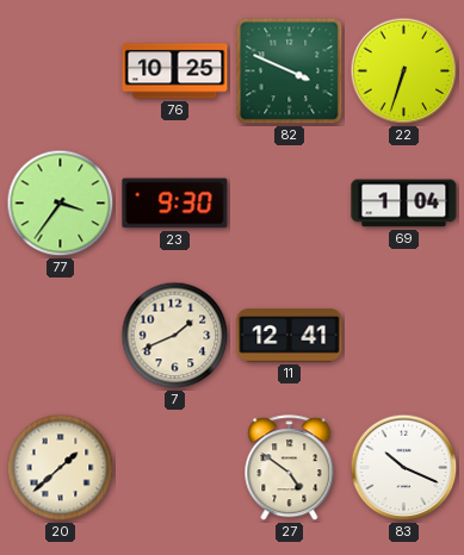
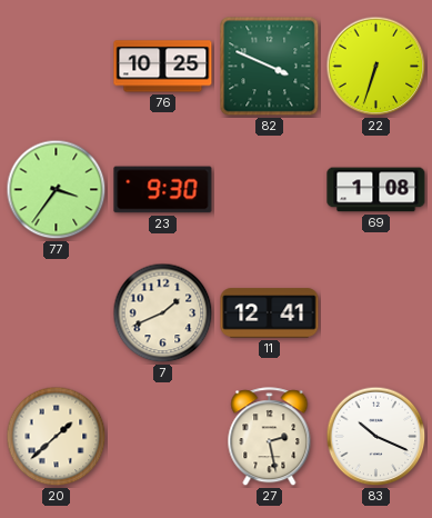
69: 1:04 -> 1:08 (376, 190)
27: 4:51 -> 2:28 (270, 437)
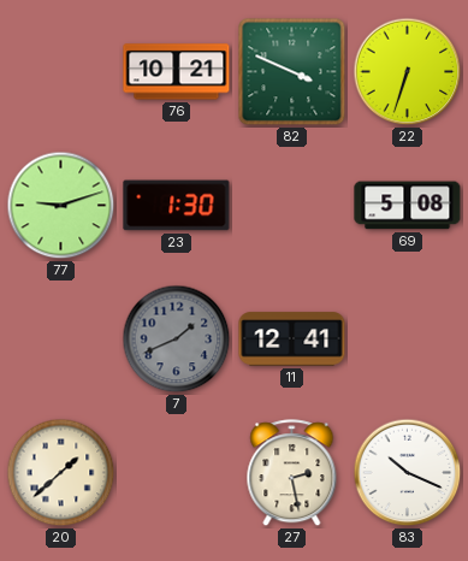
76: 10:25 -> 10:21 (177, 72)
77: 3:36 -> 9:12 (61, 206)
23: 9:30 -> 1:30 (177, 206)
69: 1:08 -> 5:08 (408, 206)
7 dial: cream -> grey (177, 339)
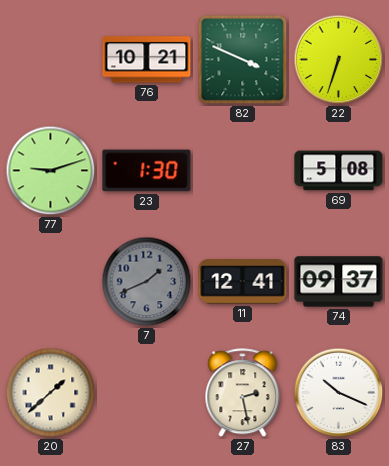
74: none -> 09:37 (339, 282)
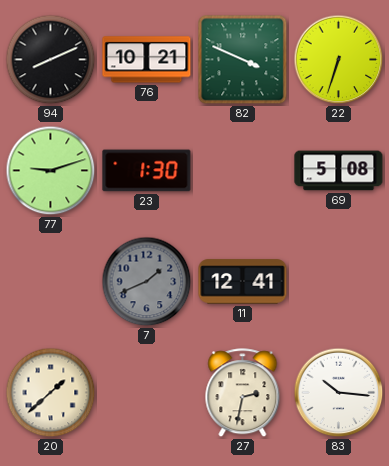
94: none -> 8:11 (51, 60)
74: 09:37 -> none (339, 282)
27: 2:28 -> 2:32 (243, 393)
83: 10:19 -> 10:16 (339, 393)
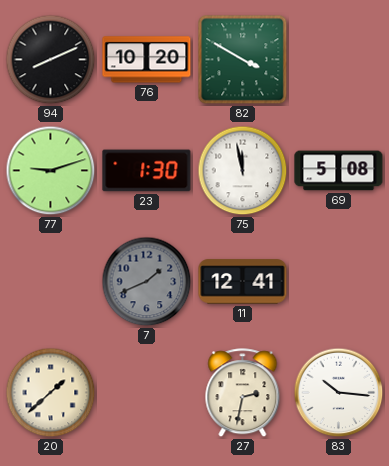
76: 10:21 -> 10:20 (147, 60)
82: 3:49 -> 3:50 (243, 60)
22: 6:33 -> none (339, 60)
75: none -> 11:58 (243, 171)
